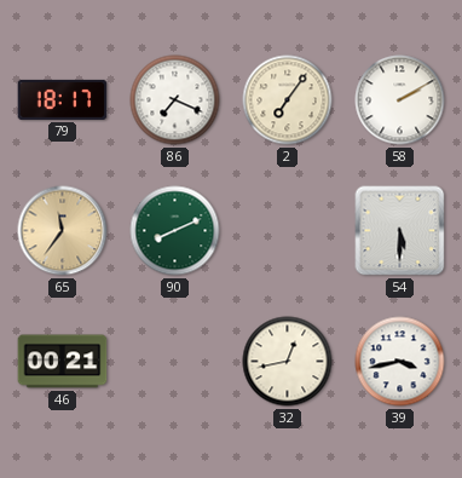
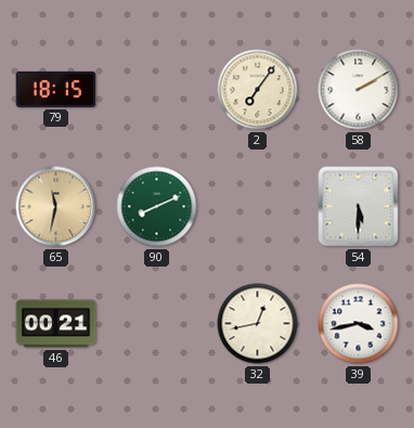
79: 18:17 -> 18:15 (56, 89)
86: 7:19 -> none (175, 100)
65: 11:36 -> 11:32 (56, 207)
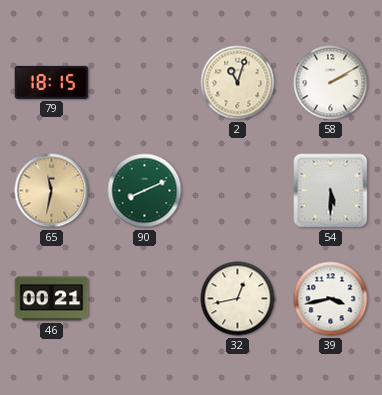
2: 7:06 -> 11:03 (238, 83)
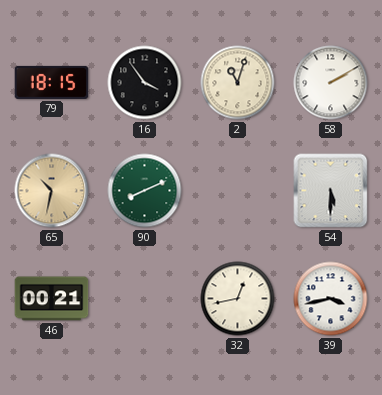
16: none -> 3:54 (145, 83)
65: 11:32 -> 10:32 (52, 191)
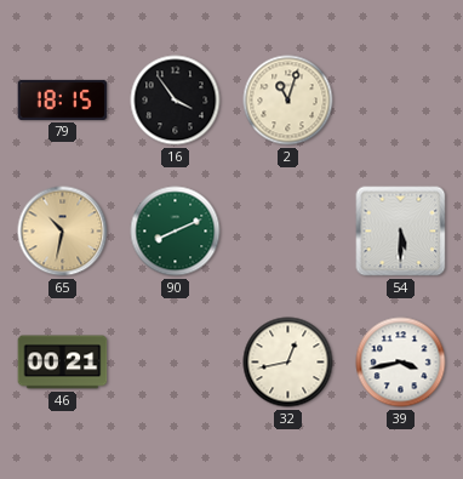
58: 2:10 -> none (331, 83)
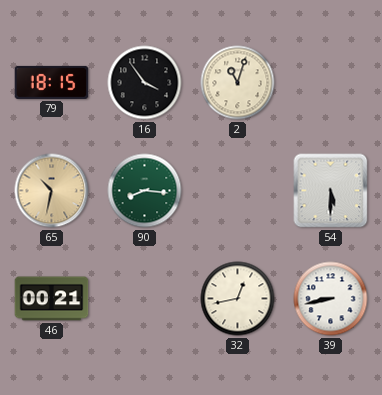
90: 8:11 -> 8:16 (145, 191)
39: 3:43 -> 8:43 (331, 299)
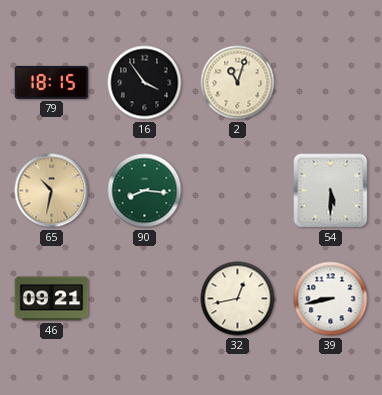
46: 00:21 -> 09:21 (52, 299)
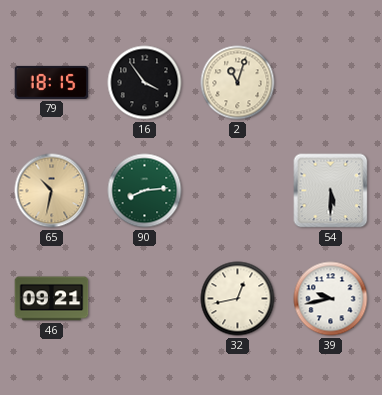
90: 8:16 -> 8:14 (145, 191)
39: 8:43 -> 9:43 (331, 299)
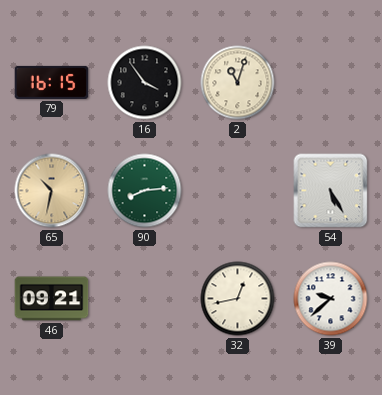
79: 18:15 -> 16:15 (52, 82)
54: 5:30 -> 5:25 (331, 191)
39: 9:43 -> 9:38 (331, 299)
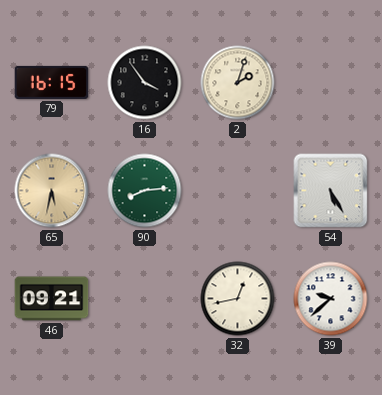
2: 11:03 -> 2:03 (238, 83)
65: 10:32 -> 5:32 (52, 191)
